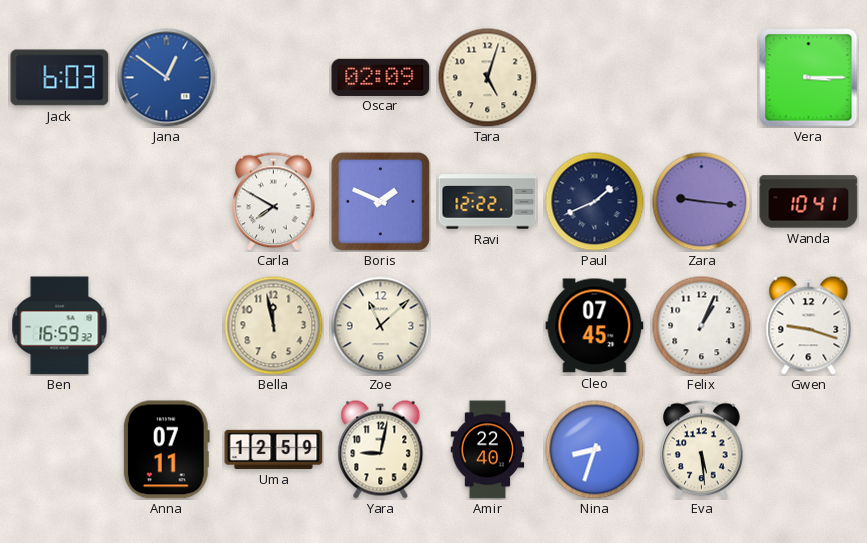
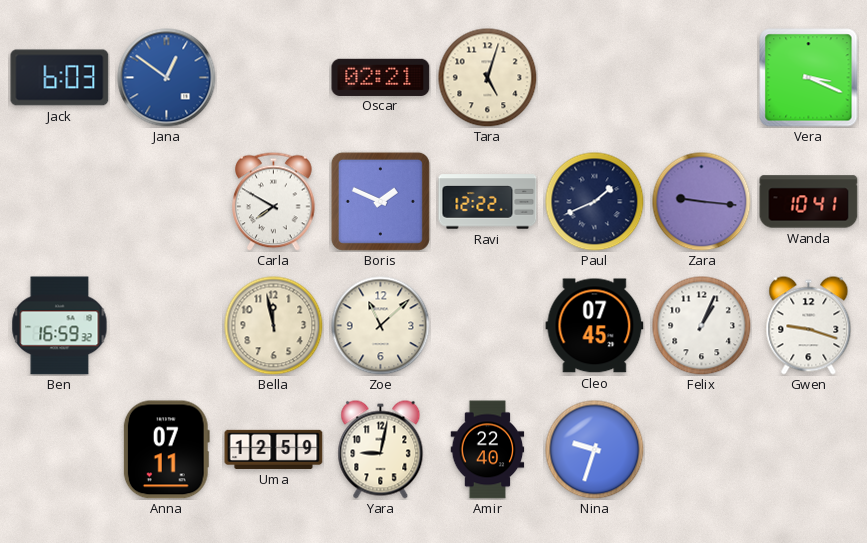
Oscar: 02:09 -> 02:21 (381, 77)
Vera: 3:15 -> 3:19 (809, 78)
Nina: 8:33 -> 9:33 (595, 450)
Eva: 5:29 -> none (702, 449)
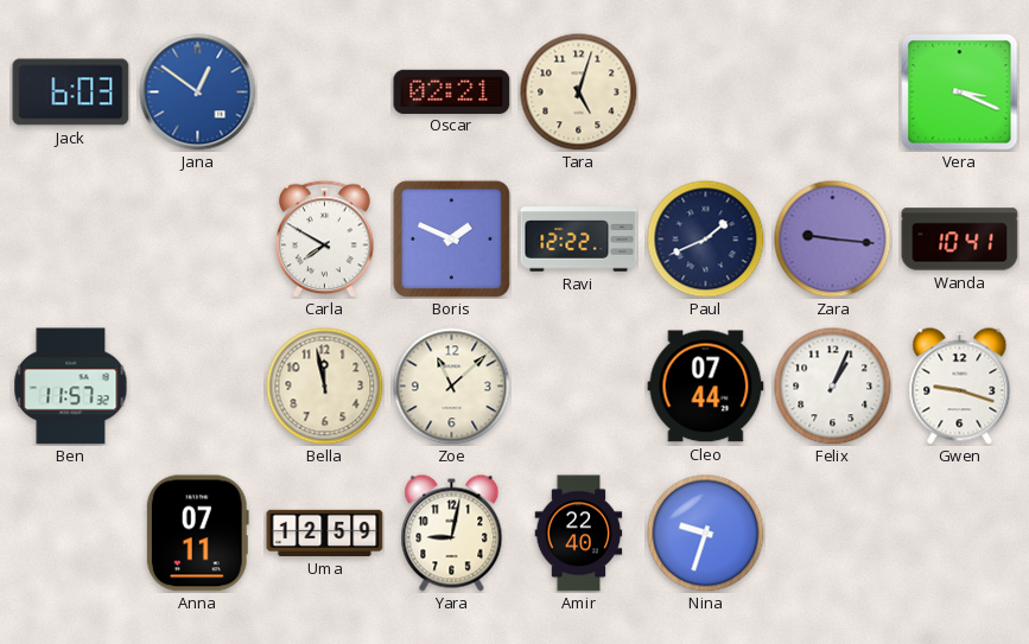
Ben: 16:59 -> 11:57 (71, 387)
Cleo: 07:45 -> 07:44 (706, 387)
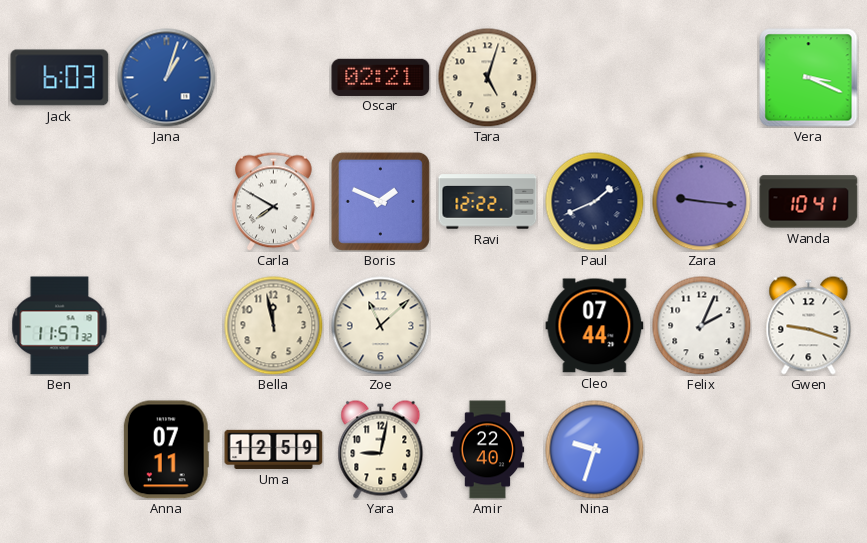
Jana: 12:51 -> 1:03 (167, 78)
Felix: 1:04 -> 2:04 (702, 326)
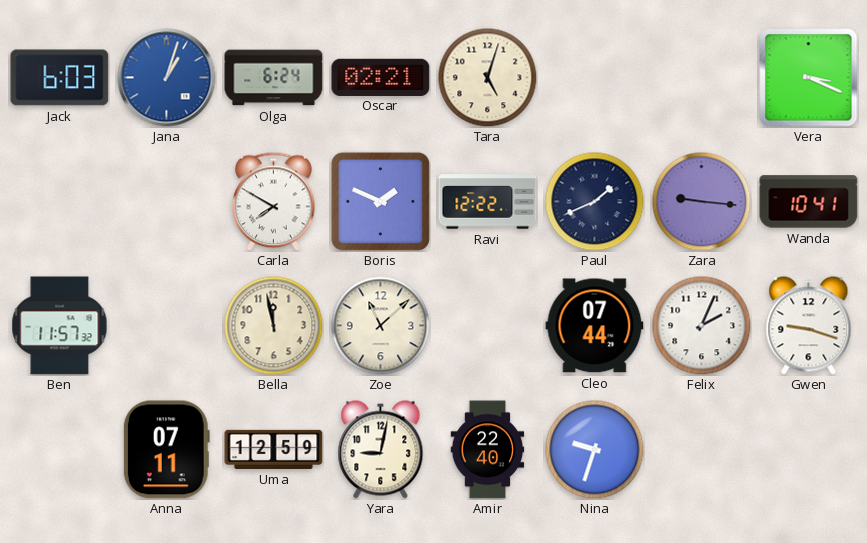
Olga: none -> 6:24 (274, 78)
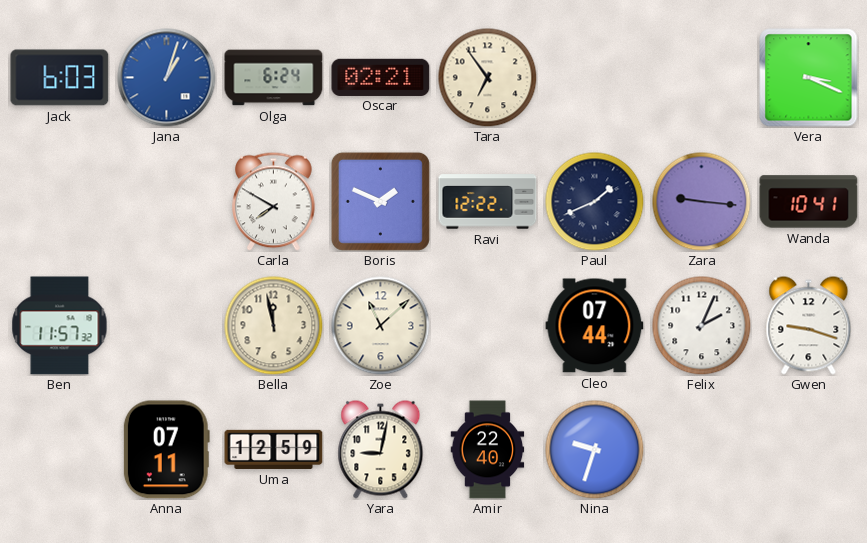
Tara: 5:03 -> 6:54 (488, 78)
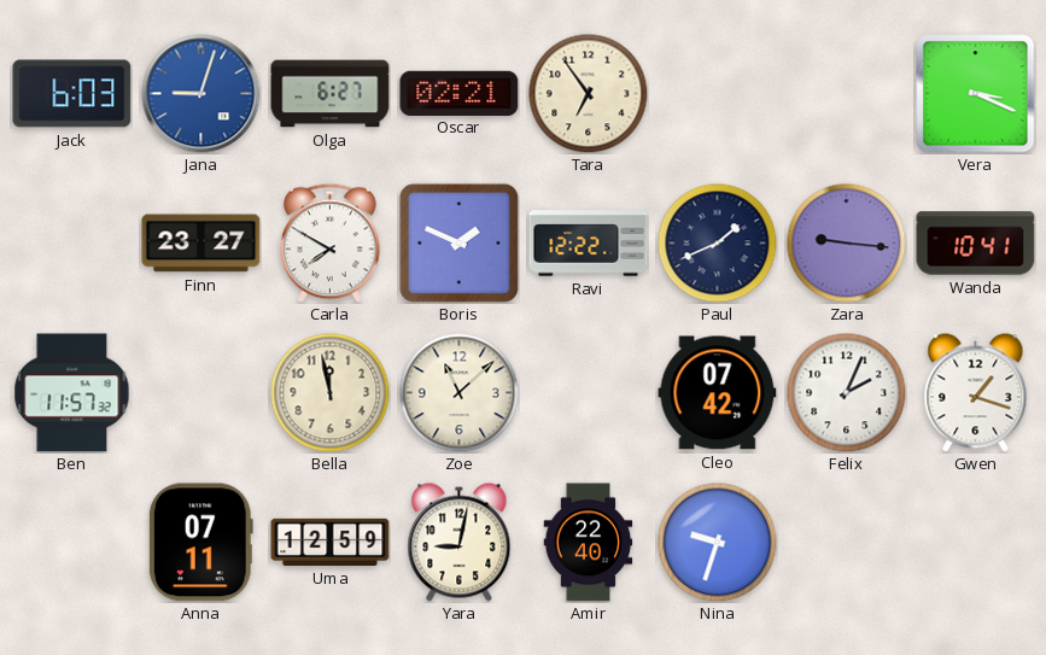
Jana: 1:03 -> 9:03 (201, 94)
Olga: 6:24 -> 6:27 (331, 94)
Finn: none -> 23:27 (201, 244)
Cleo: 07:44 -> 07:42 (718, 393)
Gwen: 9:18 -> 1:18 (976, 393)
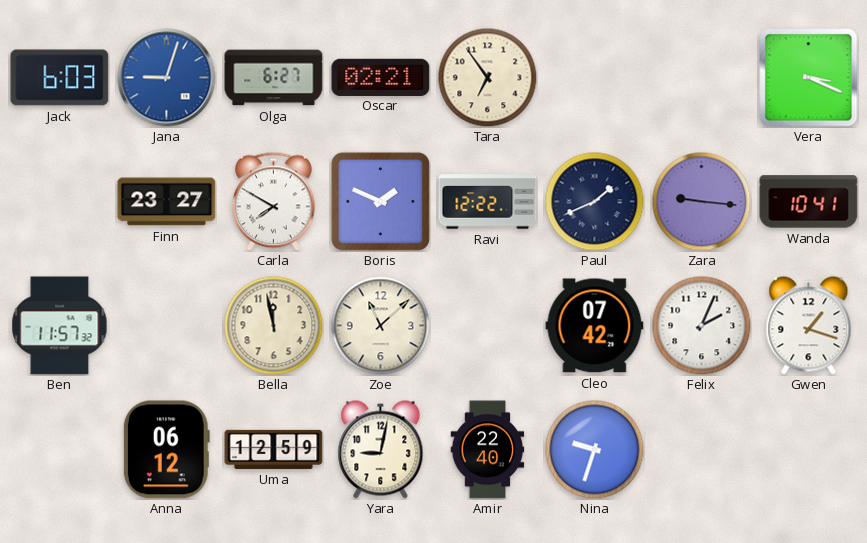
Anna: 07:11 -> 06:12 (166, 450)
